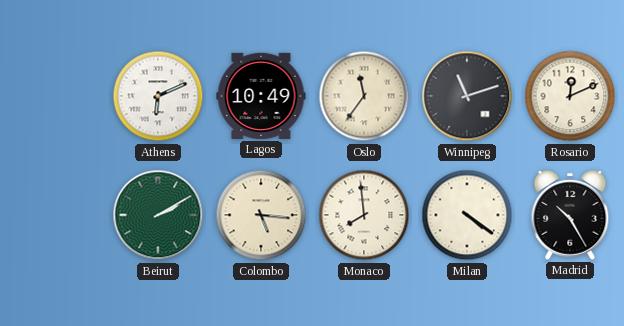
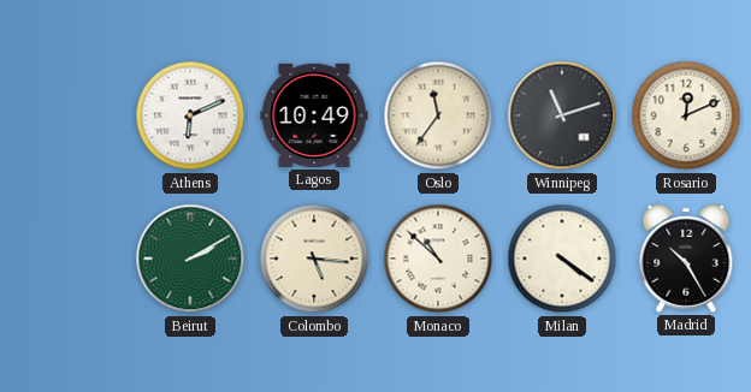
Monaco: 7:59 -> 10:52 (438, 259)
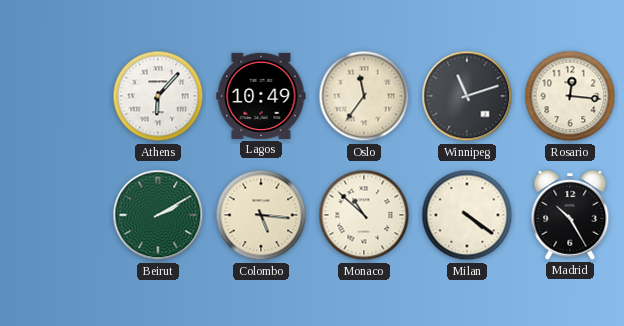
Athens: 6:11 -> 6:07 (158, 96)
Rosario: 12:11 -> 12:16 (570, 96)
